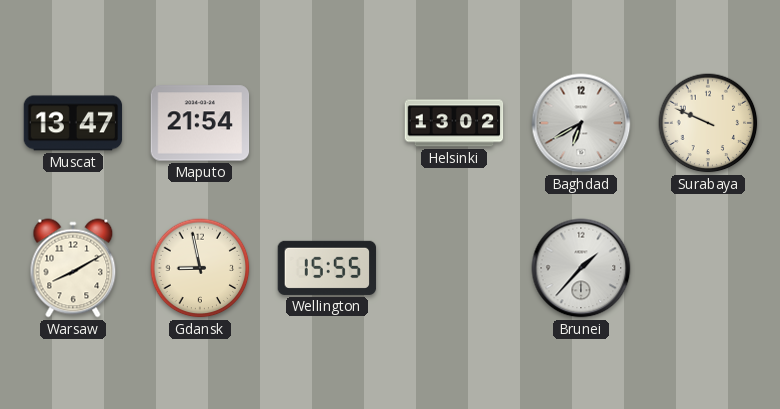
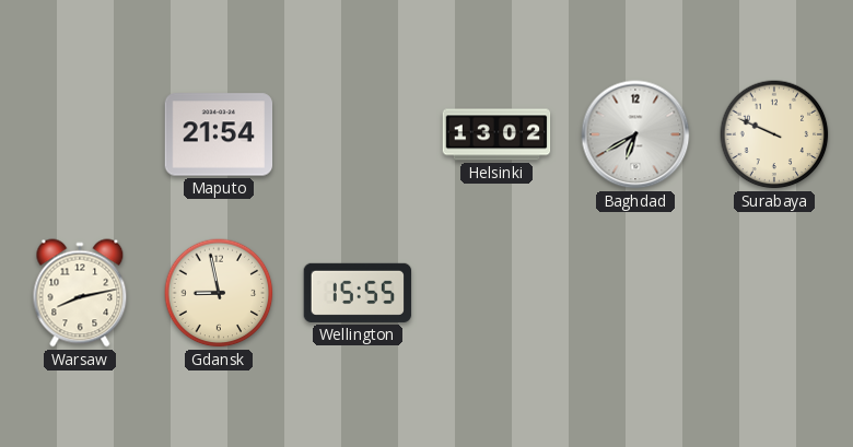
Muscat: 13:47 -> none (73, 123)
Warsaw: 8:10 -> 8:13 (80, 293)
Brunei: 1:37 -> none (581, 268)
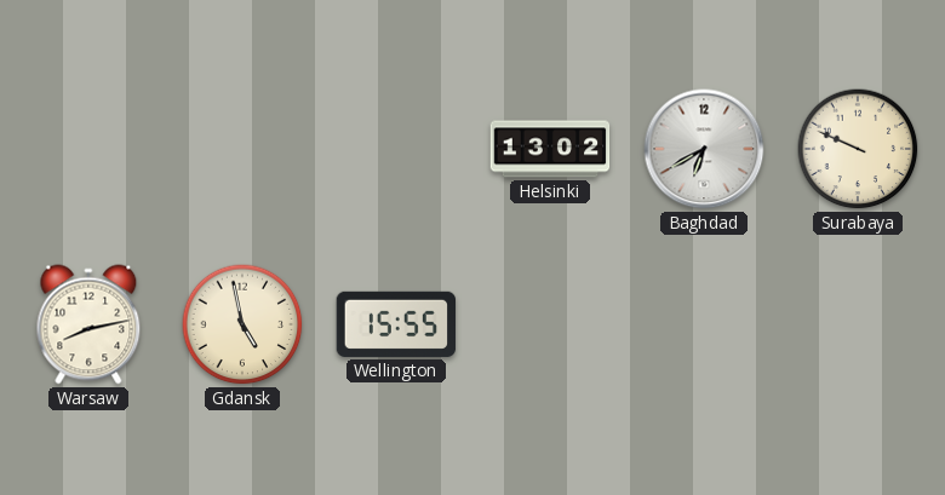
Maputo: 21:54 -> none (219, 134)
Gdansk: 8:58 -> 4:58 (242, 324)
